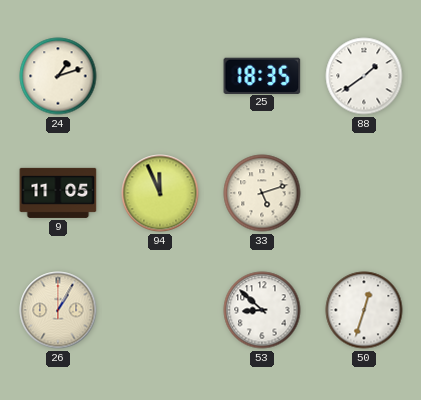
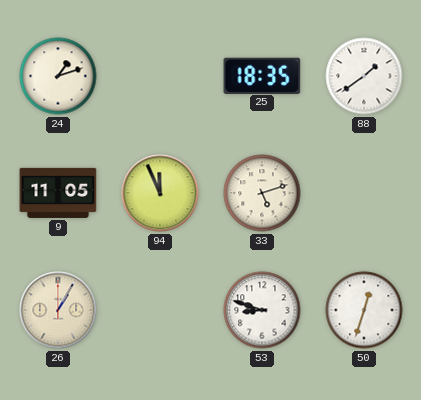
53: 8:52 -> 8:48 (262, 310)
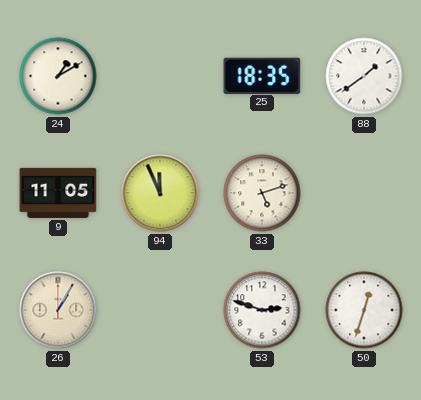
24: 1:12 -> 1:10 (58, 76)
53: 8:48 -> 2:48 (262, 310)
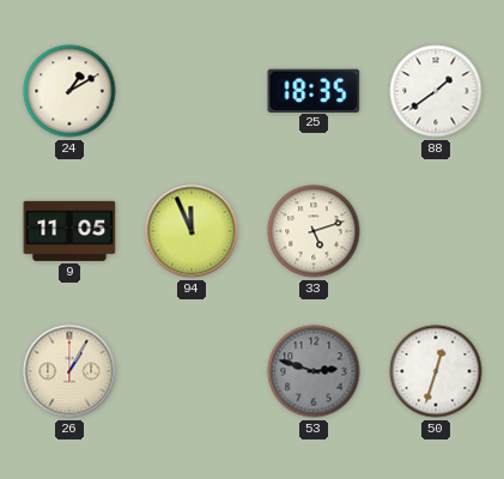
53 dial: white -> grey (314, 371)
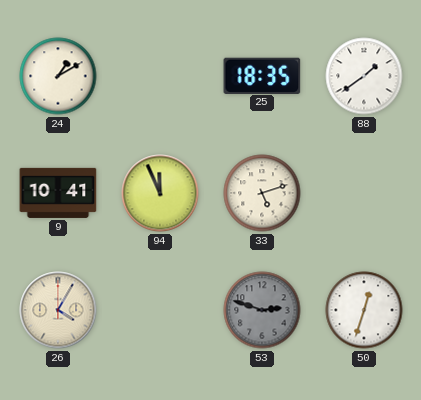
9: 11:05 -> 10:41 (58, 193)
26: 1:05 -> 4:05 (58, 310)
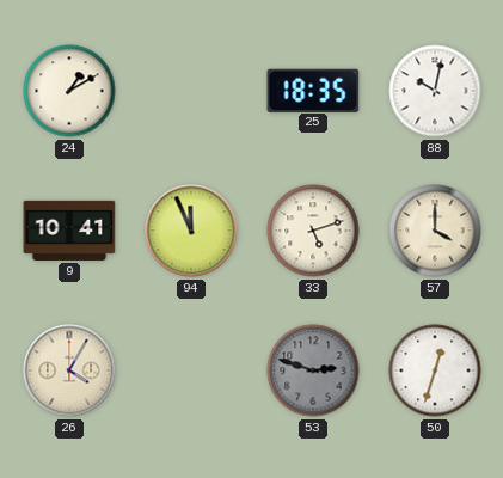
88: 1:39 -> 10:02 (435, 91)
57: none -> 4:00 (435, 231)
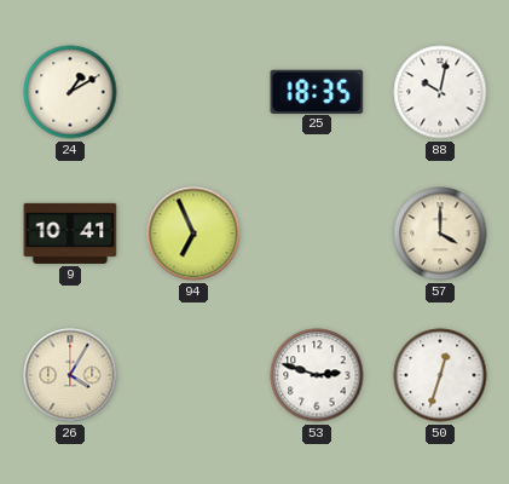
94: 11:56 -> 6:56 (193, 234)
33: 5:12 -> none (313, 231)
53 dial: grey -> white (317, 375)
